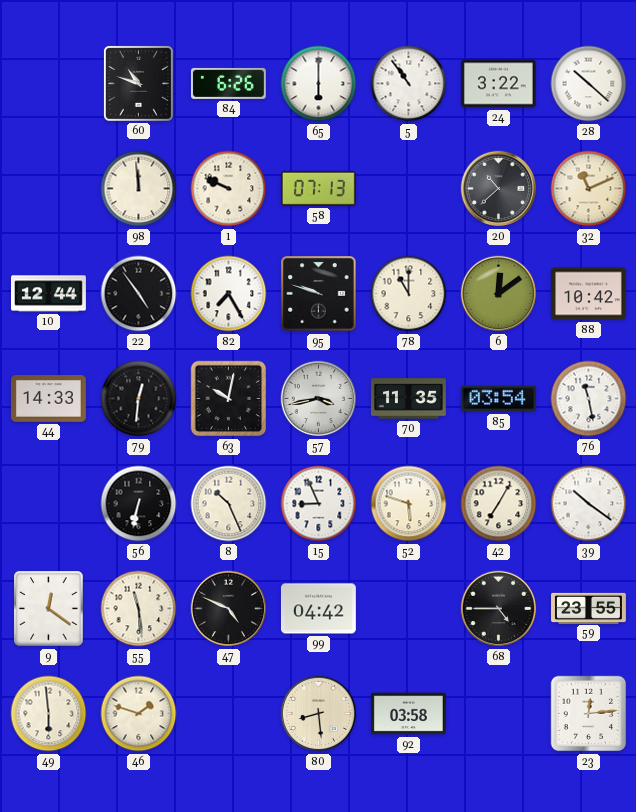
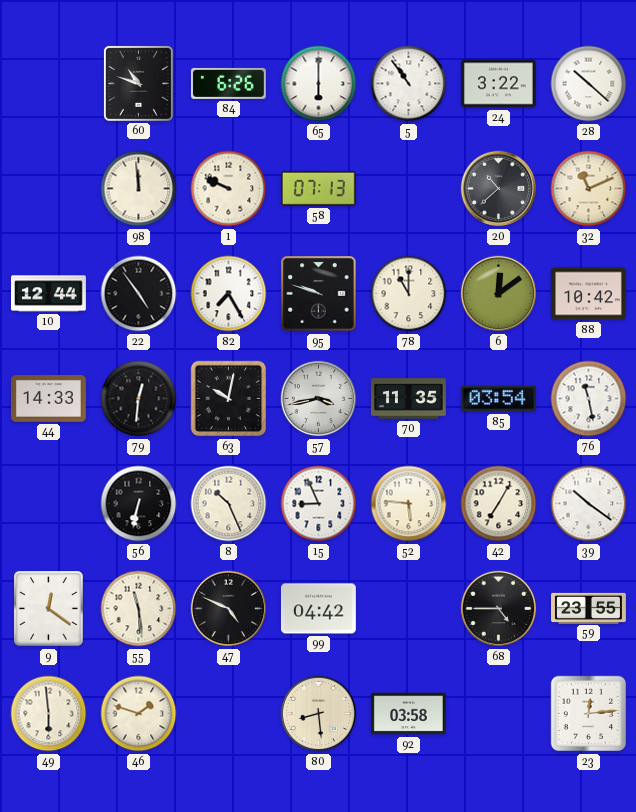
52: 5:48 -> 5:46 (409, 504)
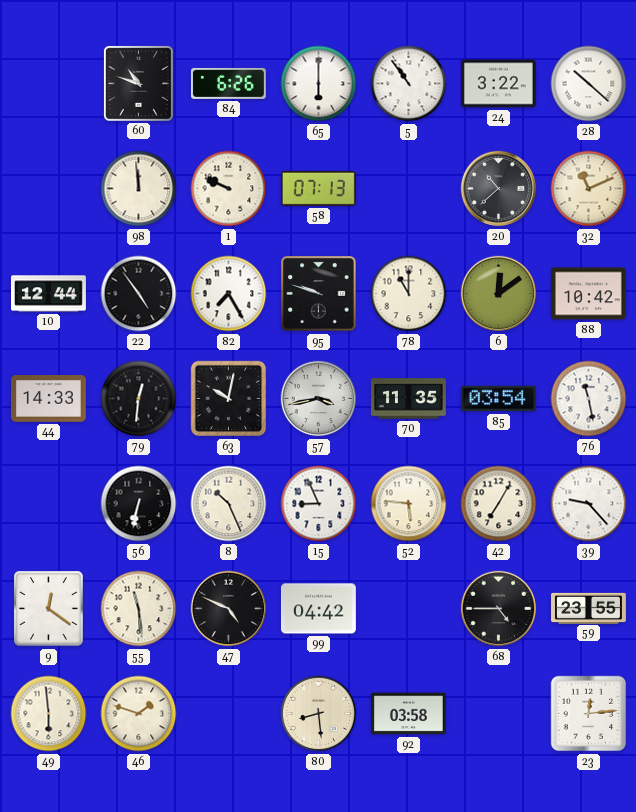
39: 10:21 -> 9:23 (589, 504)
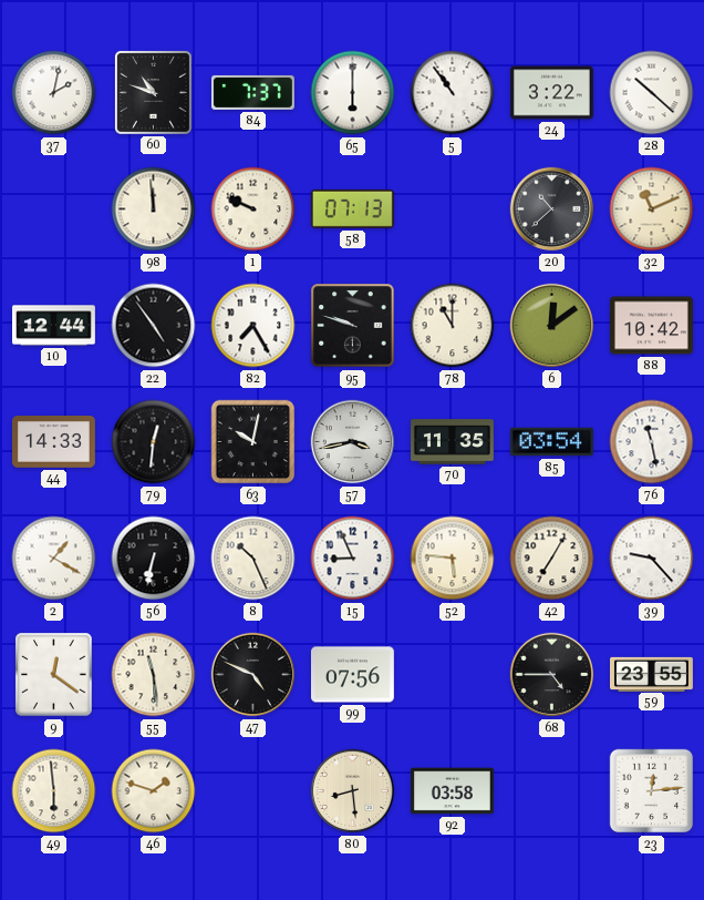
37: none -> 2:02 (54, 93)
84: 6:26 -> 7:37 (252, 92)
2: none -> 1:20 (54, 559)
99: 04:42 -> 07:56 (352, 675)
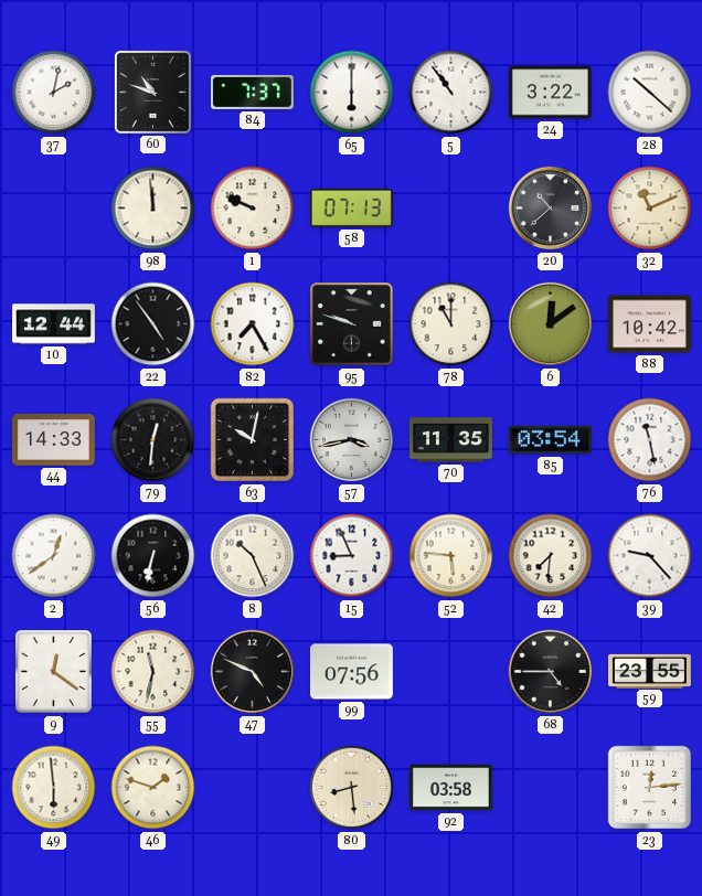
2: 1:20 -> 12:39 (54, 556)
42: 7:05 -> 7:31 (551, 556)
55: 11:29 -> 11:32 (153, 672)
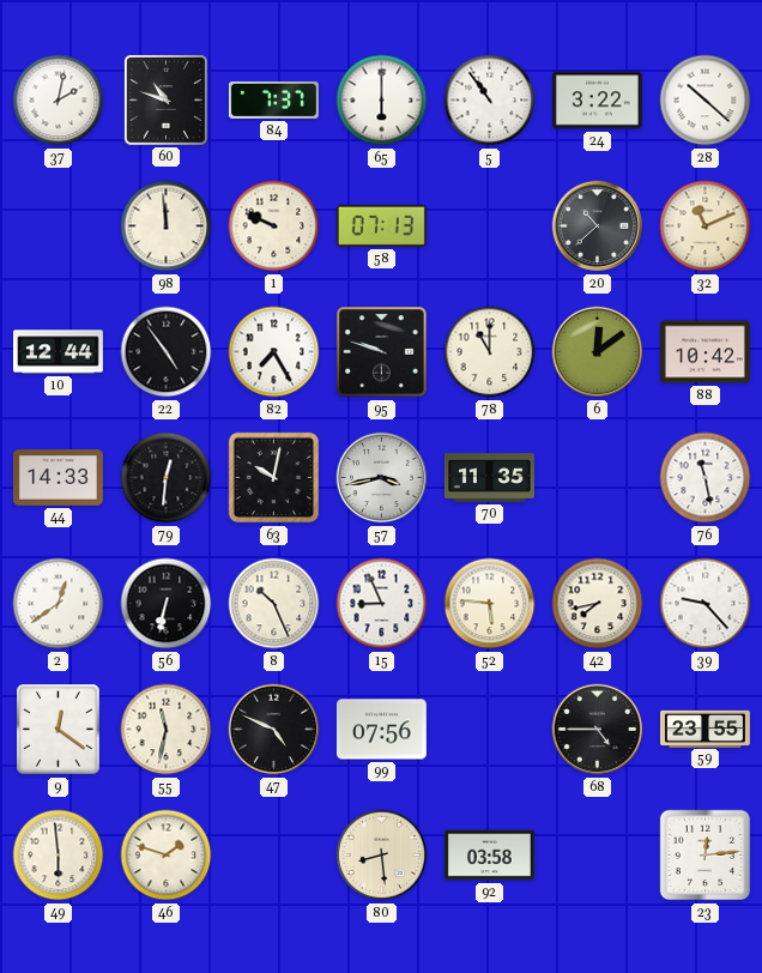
85: 03:54 -> none (550, 440)
42: 7:31 -> 7:43 (598, 604)
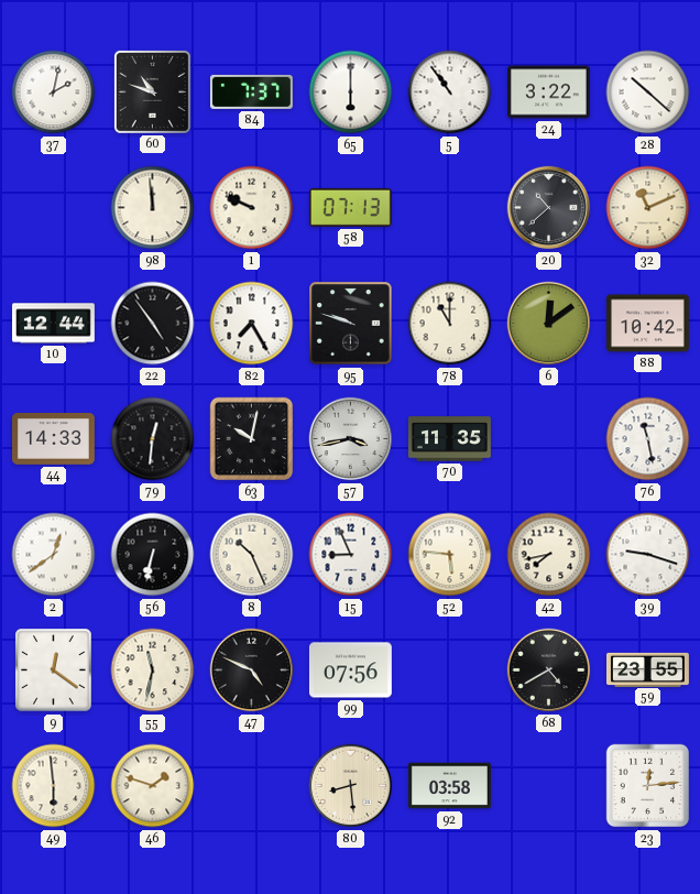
39: 9:23 -> 9:18 (648, 555)
68: 4:45 -> 4:40 (549, 670)
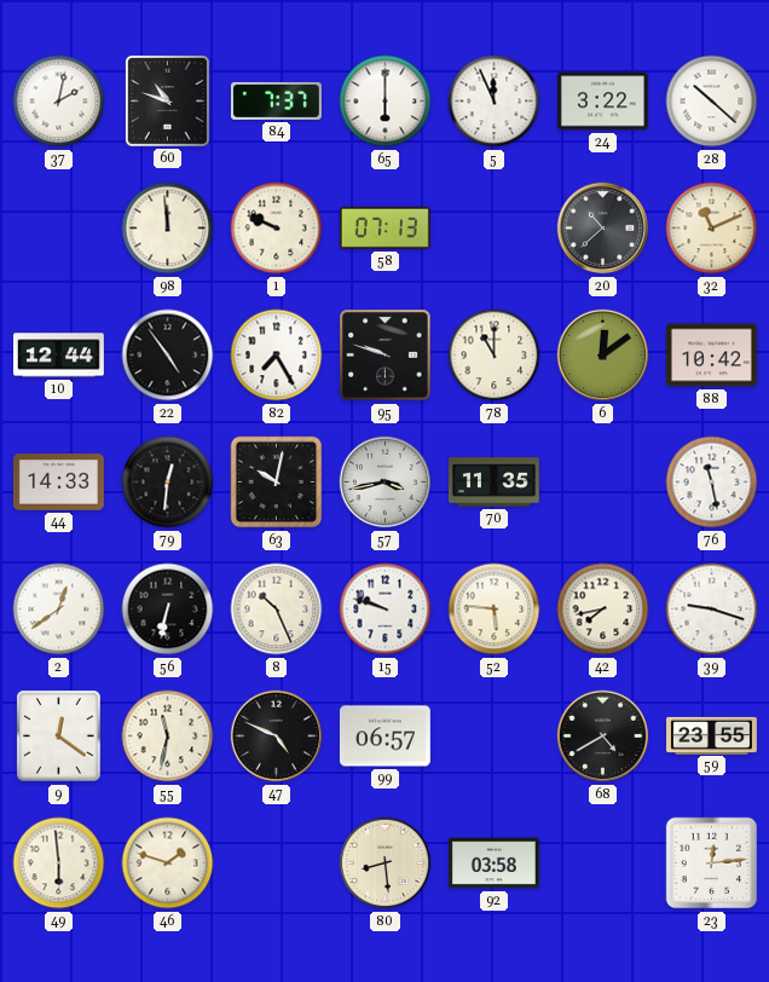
5: 10:54 -> 11:56 (495, 102)
15: 8:56 -> 9:48 (386, 610)
99: 07:56 -> 06:57 (384, 736)
